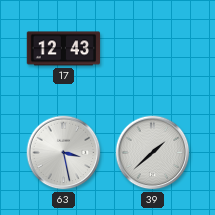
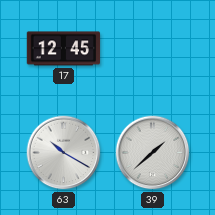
17: 12:43 -> 12:45 (64, 49)
63: 3:28 -> 10:20 (64, 153)
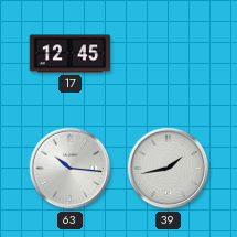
63: 10:20 -> 10:16 (71, 169)
39: 1:38 -> 1:43 (169, 169)
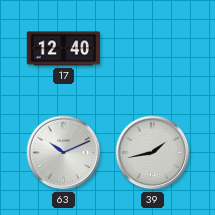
17: 12:45 -> 12:40 (64, 49)
63: 10:16 -> 10:11 (64, 153)
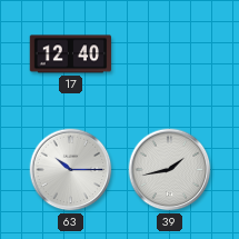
63: 10:11 -> 10:15 (71, 170)
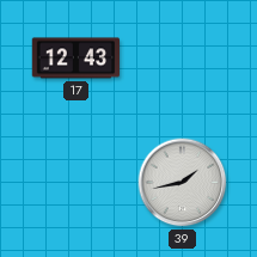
17: 12:40 -> 12:43 (77, 59)
63: 10:15 -> none (71, 170)
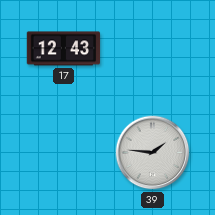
39: 1:43 -> 1:46 (153, 153)
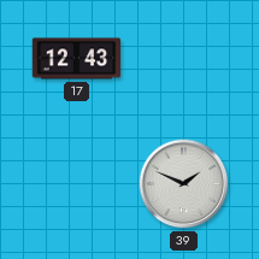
39: 1:46 -> 1:49 (184, 184)
